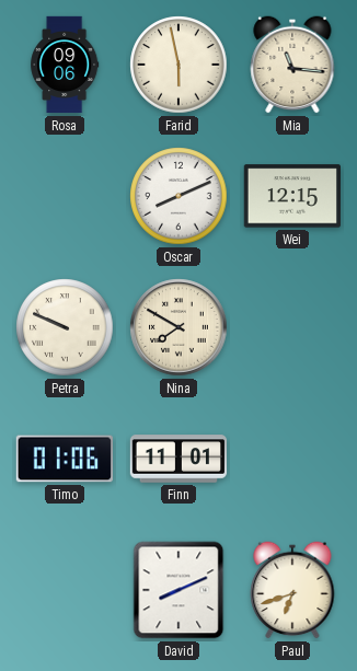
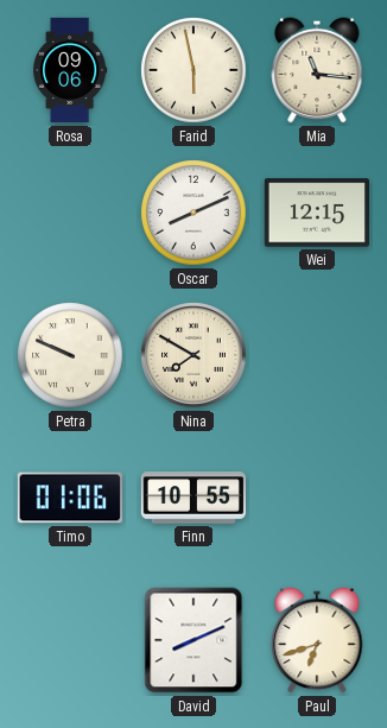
Finn: 11:01 -> 10:55 (193, 498)
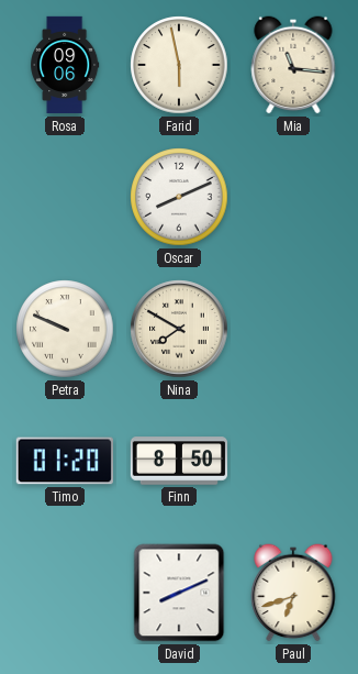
Wei: 12:15 -> none (316, 213)
Timo: 01:06 -> 01:20 (65, 461)
Finn: 10:55 -> 8:50 (179, 461)
